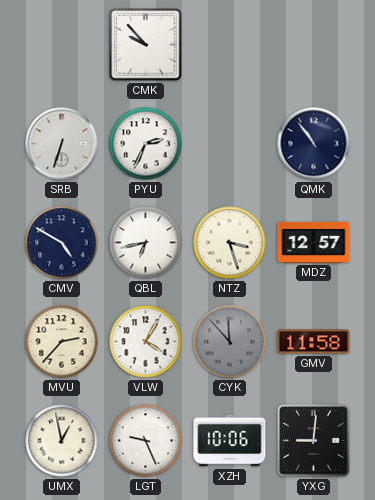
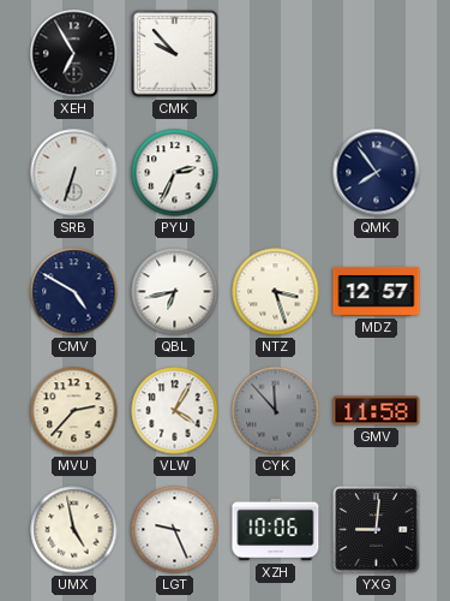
XEH: none -> 6:55 (74, 54)
QMK: 10:54 -> 7:54 (377, 173)
UMX: 12:58 -> 4:58 (74, 530)
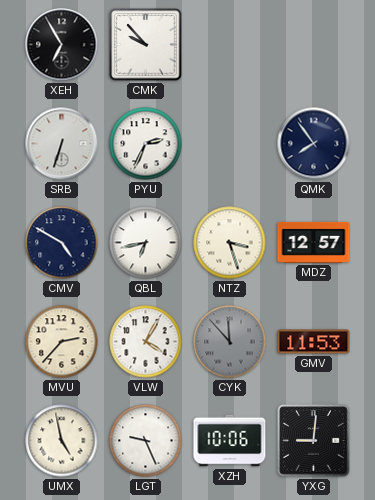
GMV: 11:58 -> 11:53 (314, 342)
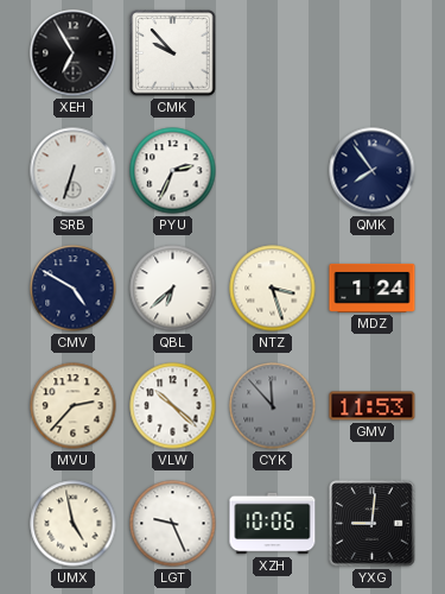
QBL: 6:43 -> 6:38 (173, 289)
MDZ: 12:57 -> 1:24 (373, 287)
VLW: 4:05 -> 10:22 (173, 406)
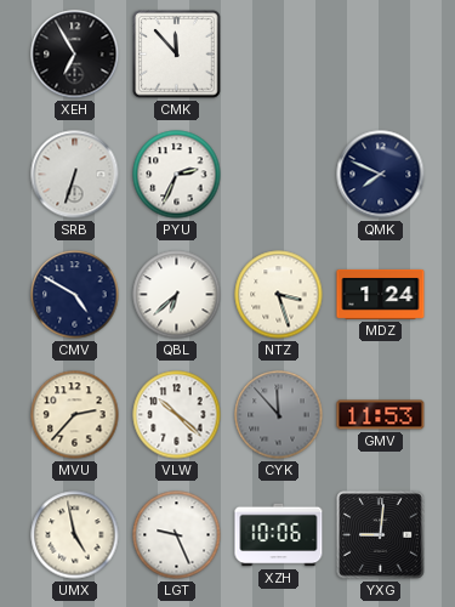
CMK: 9:53 -> 11:53 (177, 55)
QMK: 7:54 -> 7:49 (381, 175)
